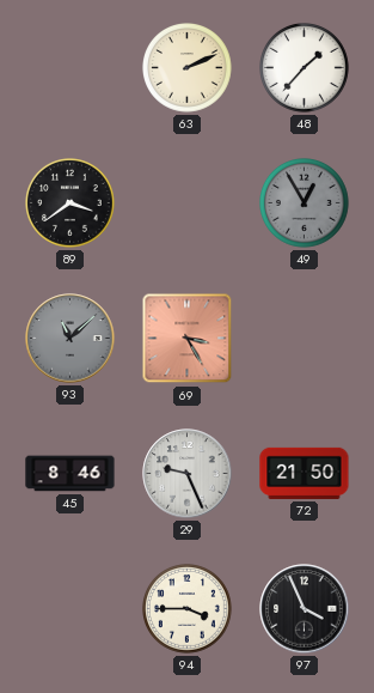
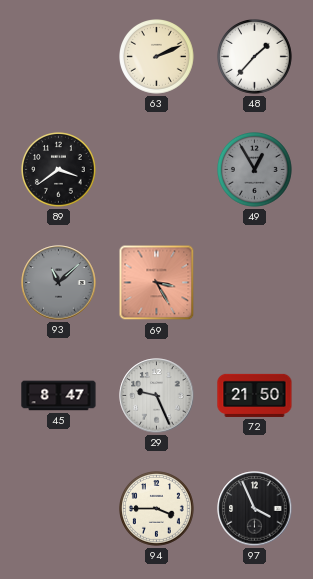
45: 8:46 -> 8:47 (59, 396)
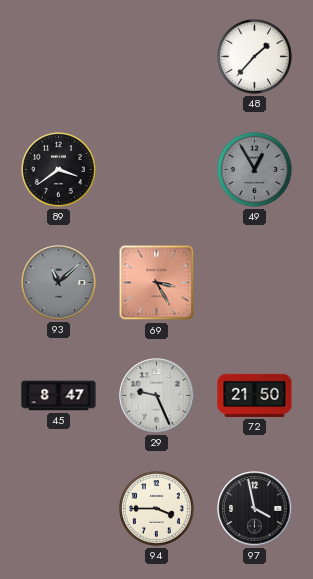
63: 2:11 -> none (157, 57)
97: 3:56 -> 3:58 (255, 509)
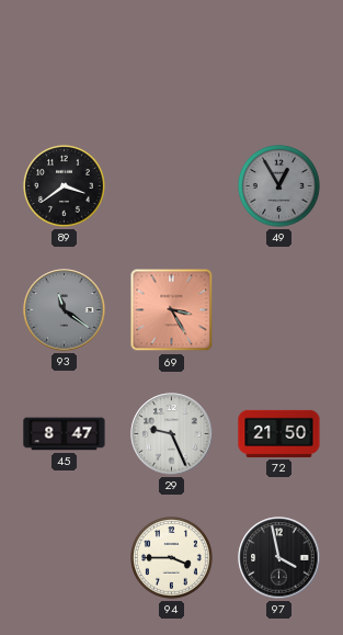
48: 1:37 -> none (255, 57)
93: 11:08 -> 11:21 (65, 310)
